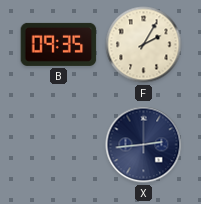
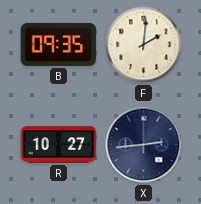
F: 2:05 -> 2:01 (144, 45)
R: none -> 10:27 (59, 145)
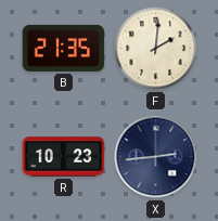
B: 09:35 -> 21:35 (64, 48)
R: 10:27 -> 10:23 (64, 157)
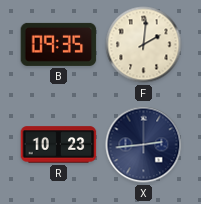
B: 21:35 -> 09:35 (59, 44)
